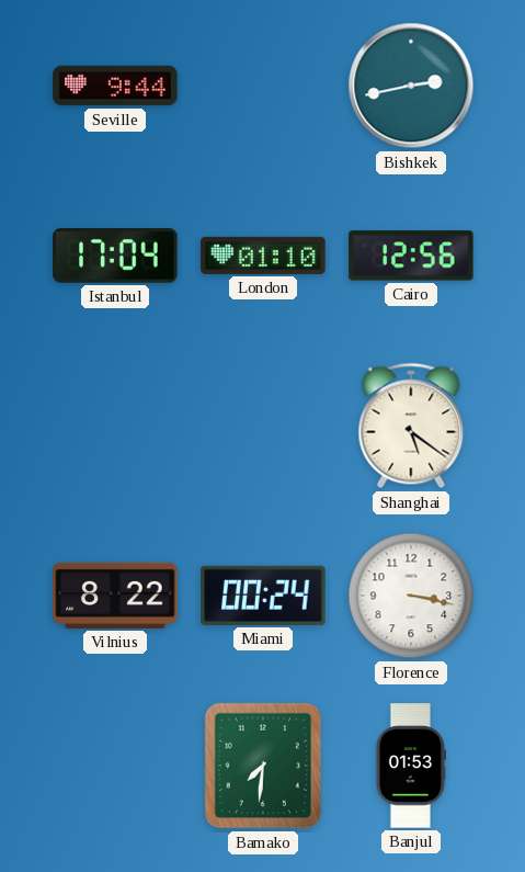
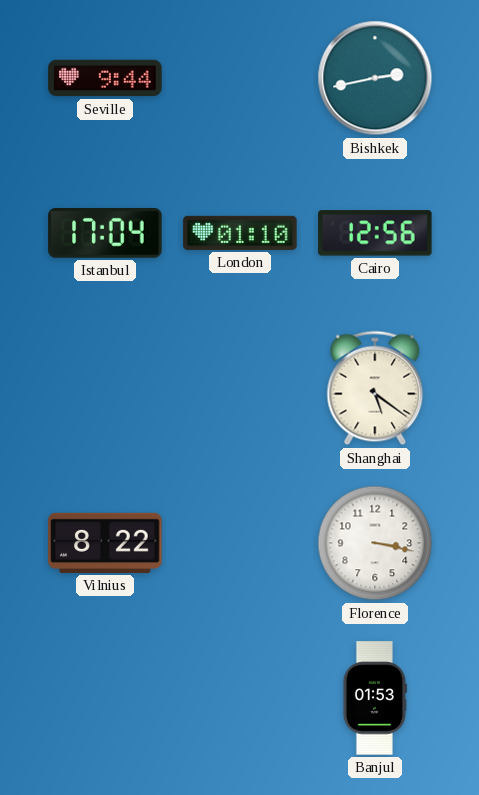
Miami: 00:24 -> none (263, 596)
Bamako: 7:31 -> none (263, 766)
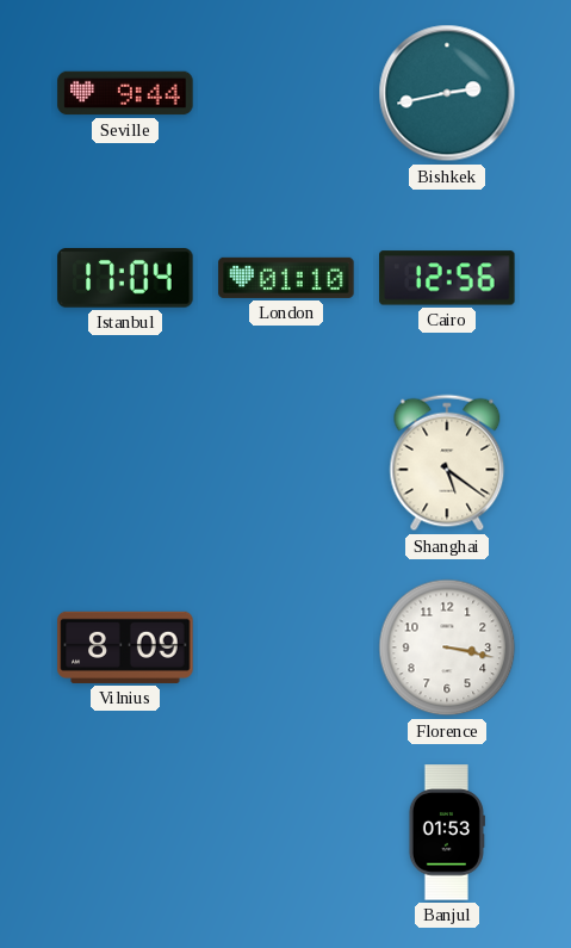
Vilnius: 8:22 -> 8:09 (125, 648)
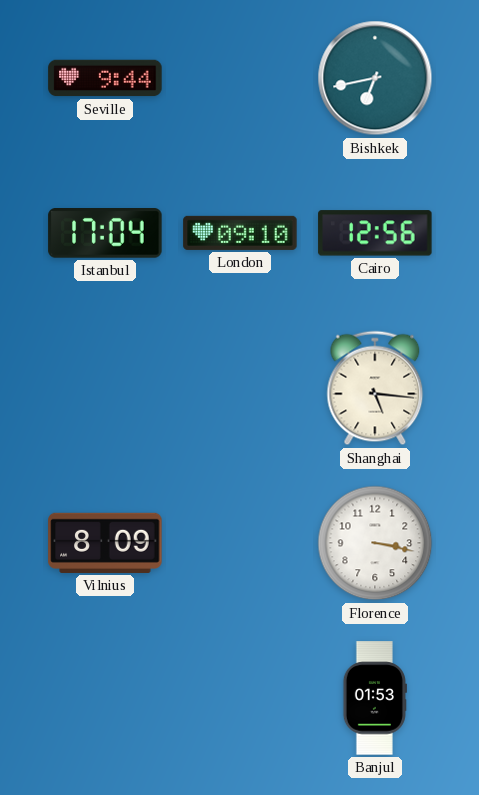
Bishkek: 2:43 -> 6:43 (375, 78)
London: 01:10 -> 09:10 (240, 233)
Shanghai: 5:21 -> 5:16 (375, 388)
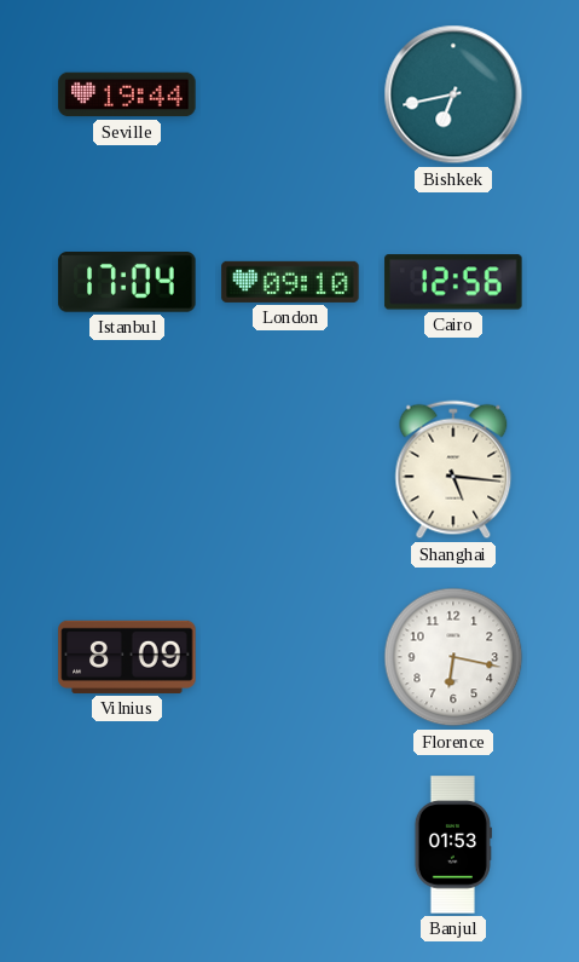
Seville: 9:44 -> 19:44 (127, 94)
Florence: 3:17 -> 6:17 (453, 657)
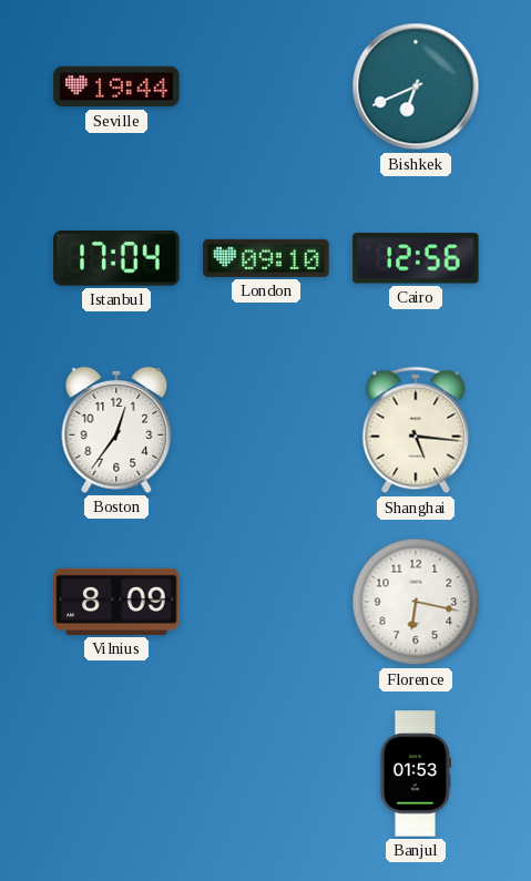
Bishkek: 6:43 -> 6:41 (416, 86)
Boston: none -> 12:36 (116, 430)
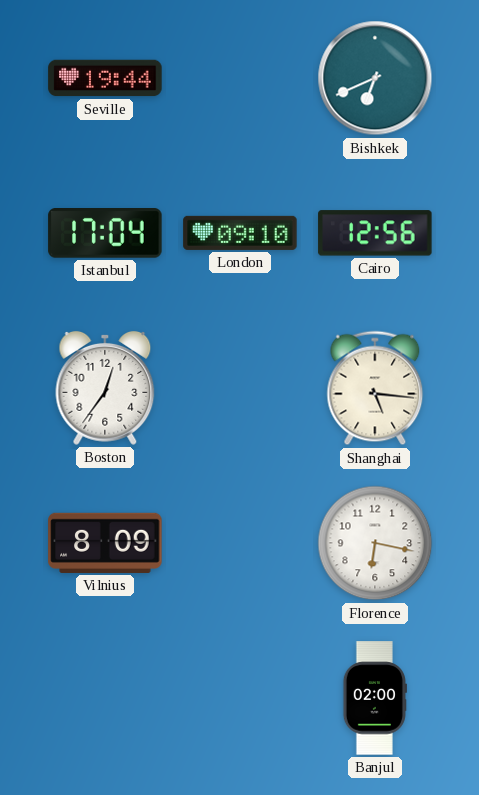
Banjul: 01:53 -> 02:00 (375, 698)
